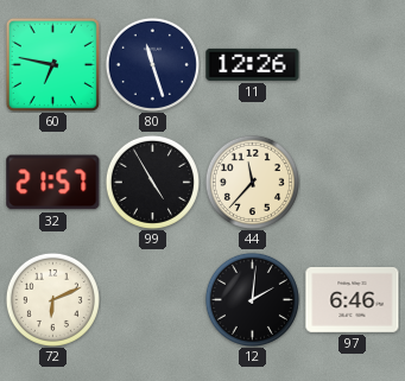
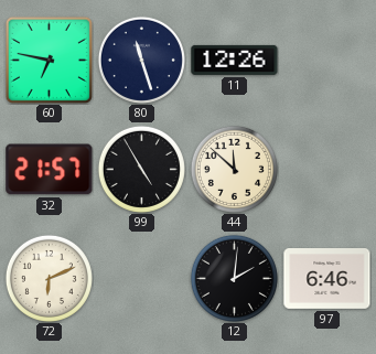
44: 11:37 -> 11:52 (234, 169)
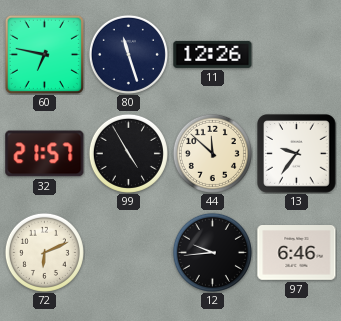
13: none -> 9:36 (297, 154)
12: 2:01 -> 9:44 (212, 252)
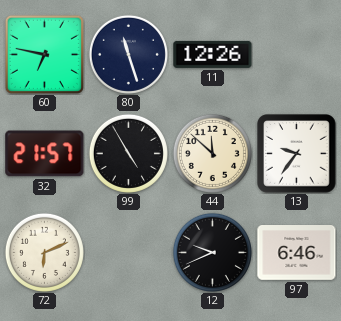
12: 9:44 -> 9:41 (212, 252)
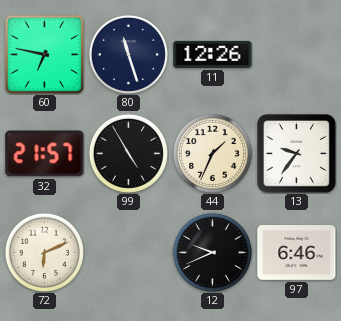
44: 11:52 -> 1:34 (212, 153)
